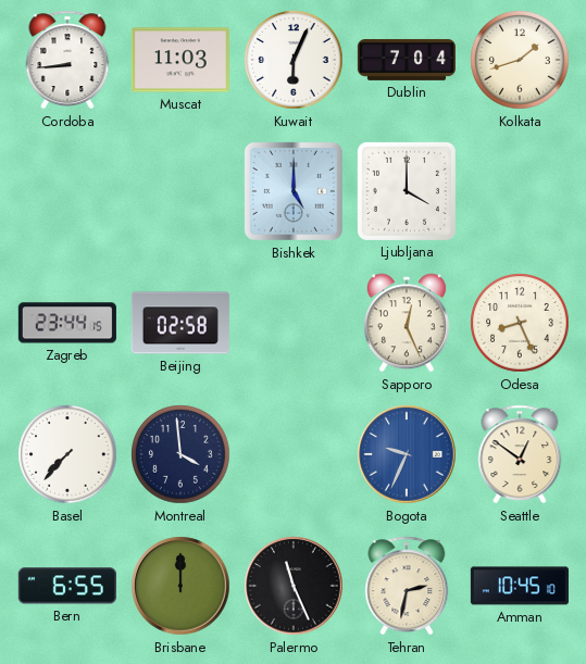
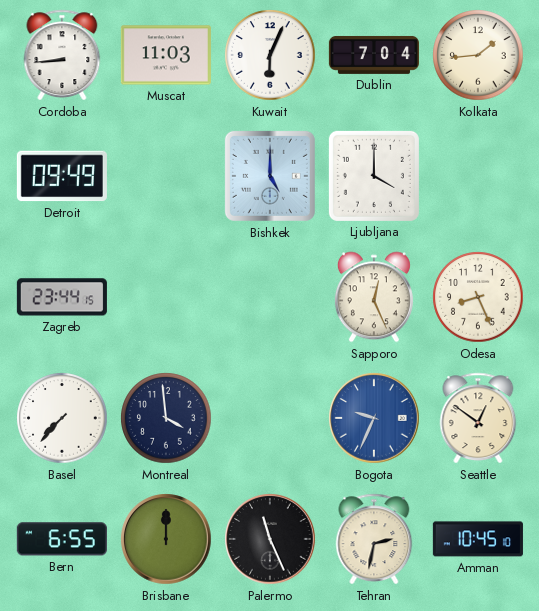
Kolkata: 1:42 -> 1:44 (478, 55)
Detroit: none -> 09:49 (62, 176)
Beijing: 02:58 -> none (180, 323)
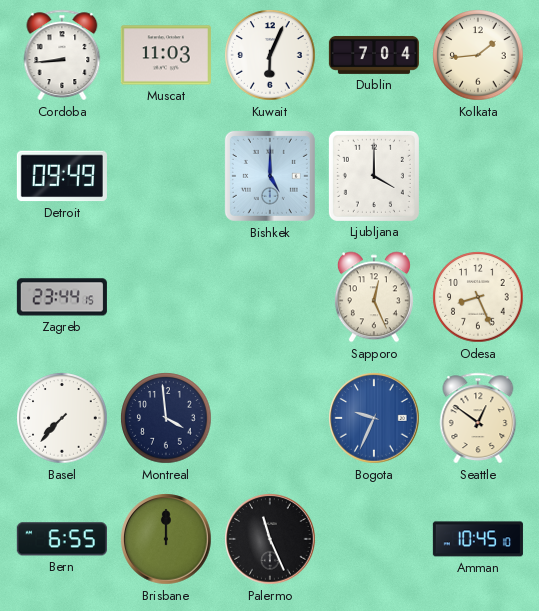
Tehran: 2:32 -> none (374, 539)
